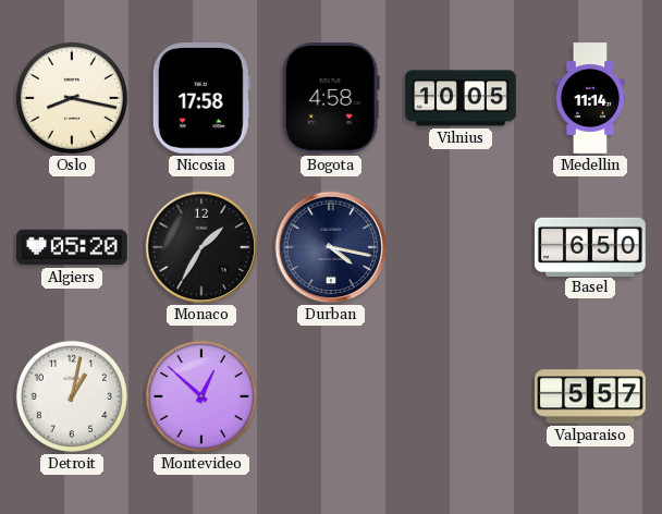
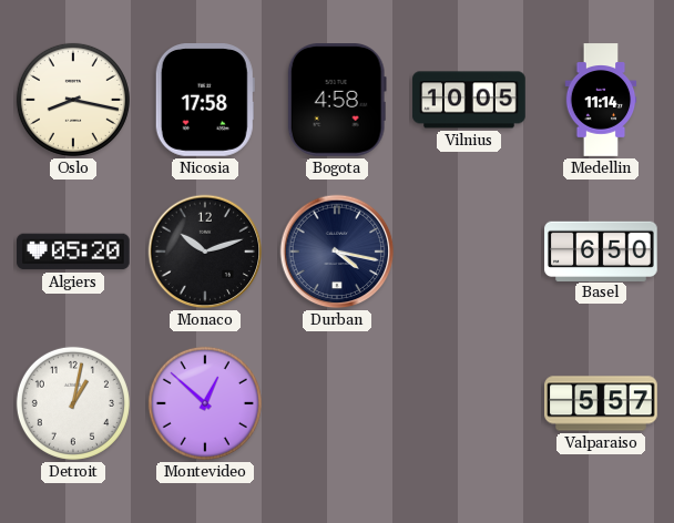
Monaco: 1:35 -> 10:12 (205, 252)
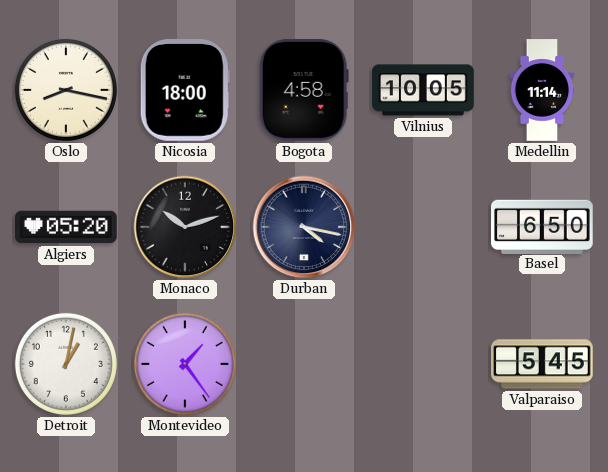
Nicosia: 17:58 -> 18:00 (185, 91)
Montevideo: 12:52 -> 1:24 (185, 364)
Valparaiso: 5:57 -> 5:45 (542, 364)
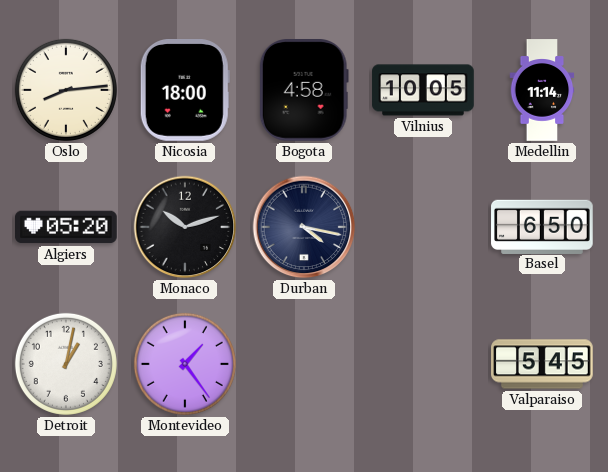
Oslo: 8:17 -> 8:14 (66, 90)
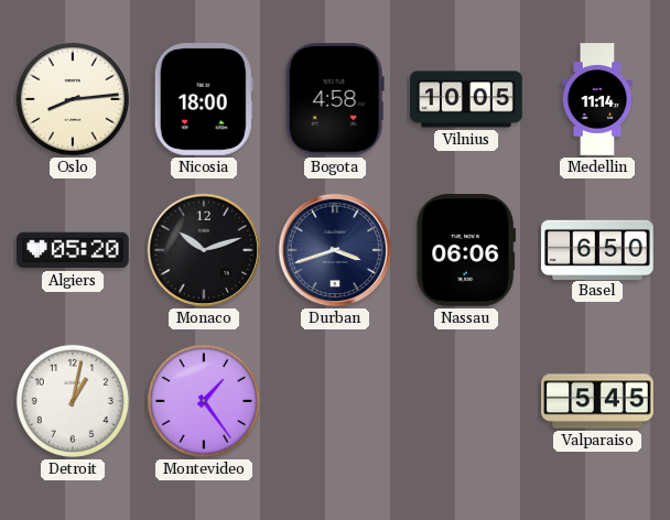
Durban: 4:17 -> 3:42 (335, 250)
Nassau: none -> 06:06 (466, 251)
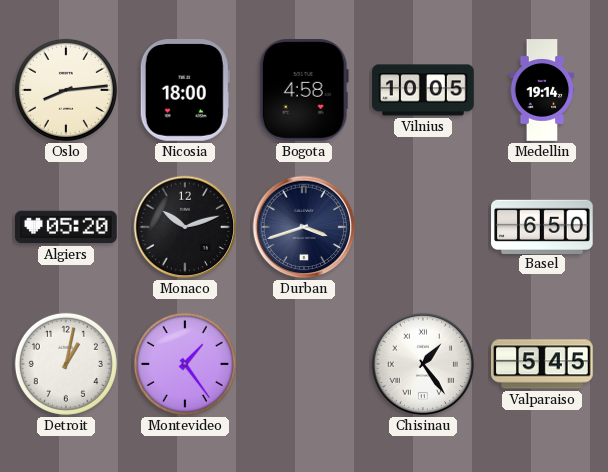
Medellin: 11:14 -> 19:14 (542, 90)
Nassau: 06:06 -> none (466, 251)
Chisinau: none -> 1:24 (423, 364)
